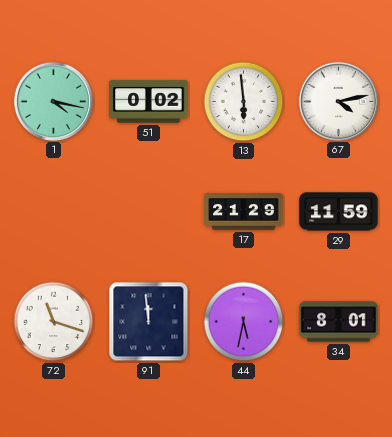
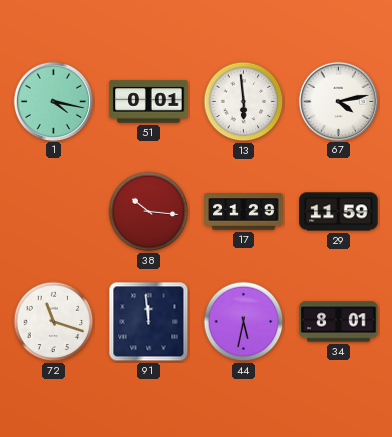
51: 0:02 -> 0:01 (149, 102)
38: none -> 10:16 (149, 212)
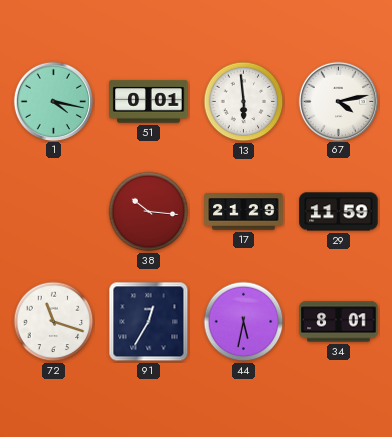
91: 11:59 -> 12:35 (149, 322)
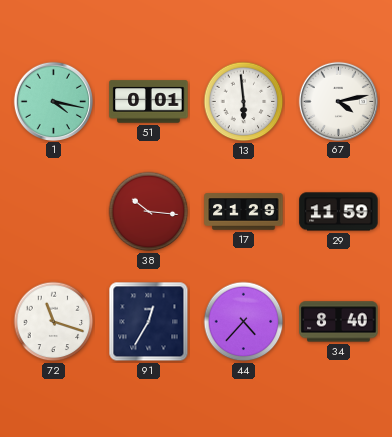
44: 5:32 -> 4:37 (244, 322)
34: 8:01 -> 8:40 (339, 322)
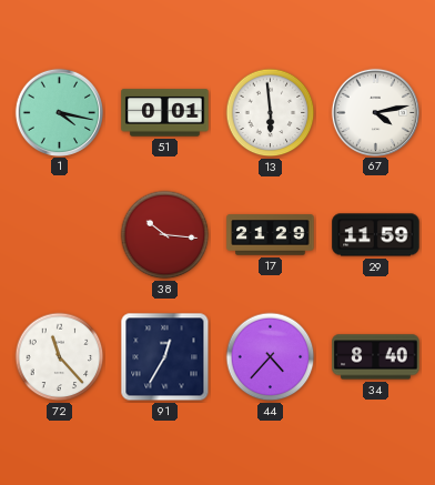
72: 11:18 -> 11:23 (60, 357)
